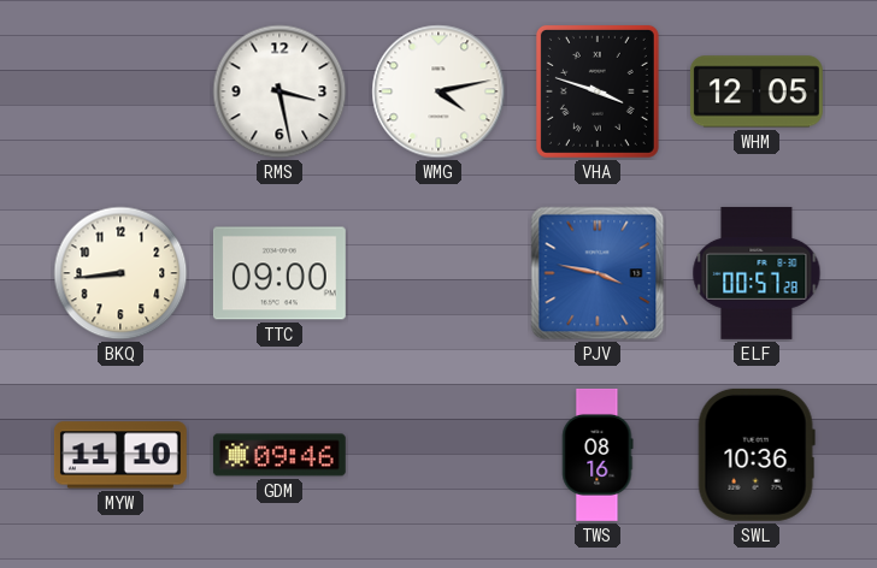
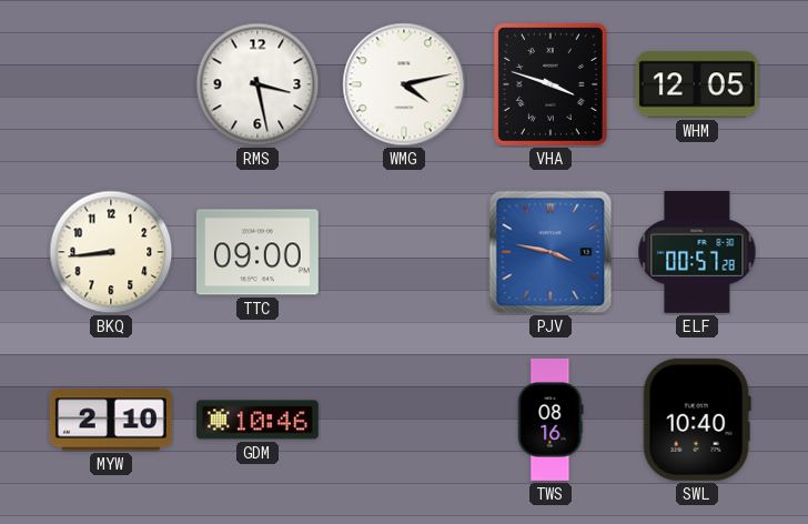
MYW: 11:10 -> 2:10 (111, 420)
GDM: 09:46 -> 10:46 (257, 420)
SWL: 10:36 -> 10:40 (697, 420)
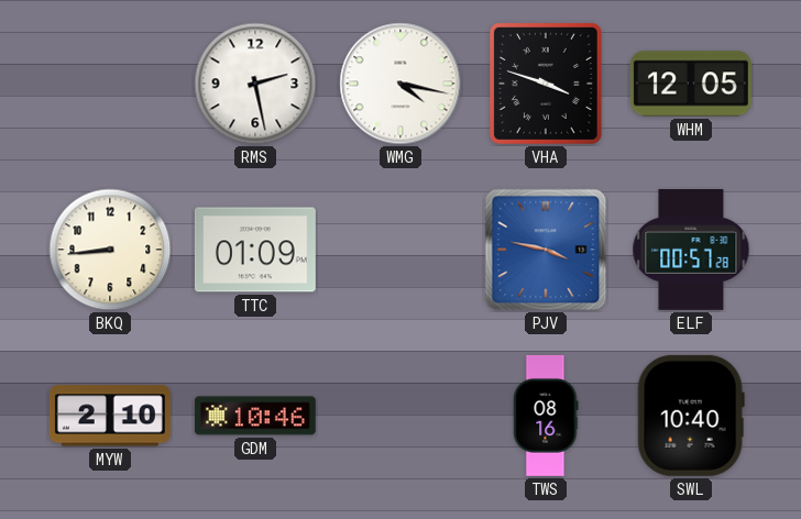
RMS: 3:28 -> 2:28 (255, 84)
WMG: 4:13 -> 4:17 (401, 84)
TTC: 09:00 -> 01:09 (255, 250)
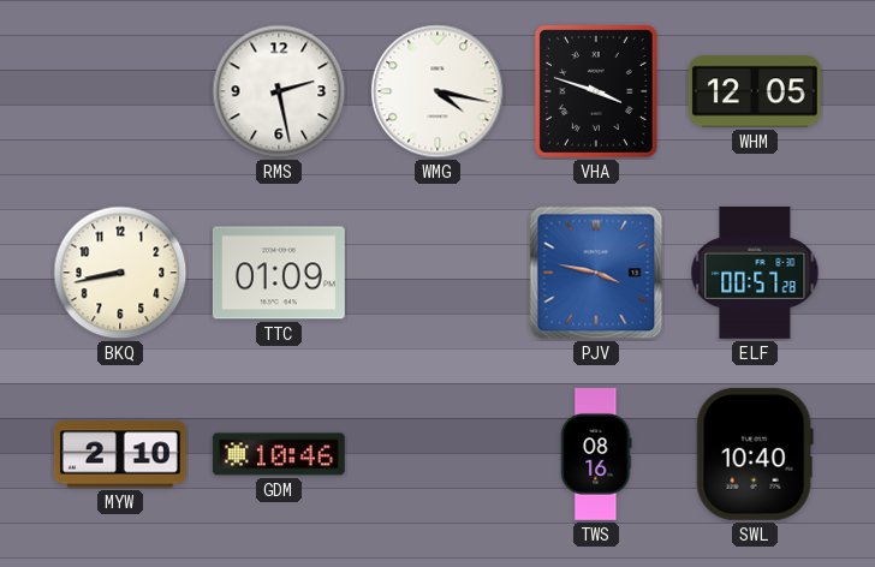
BKQ: 8:44 -> 8:43 (120, 273)
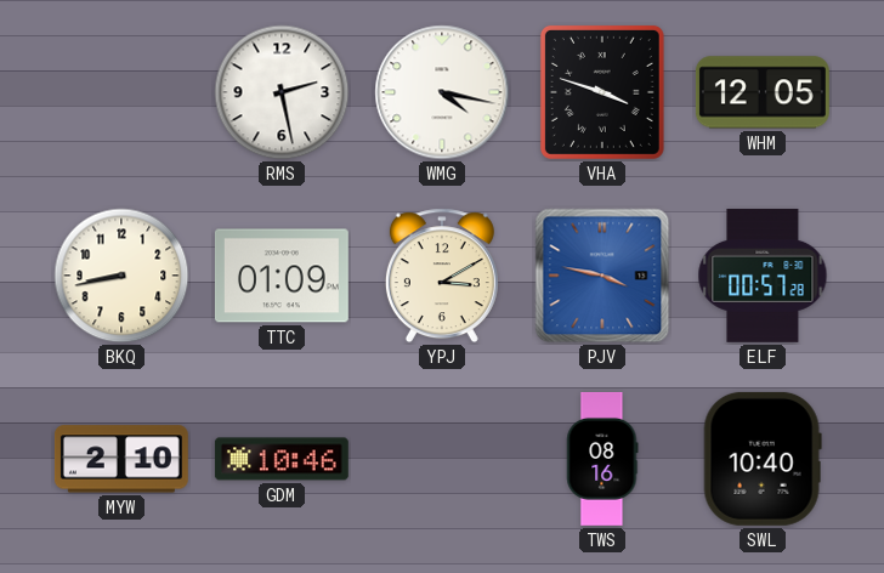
YPJ: none -> 3:10 (442, 276)
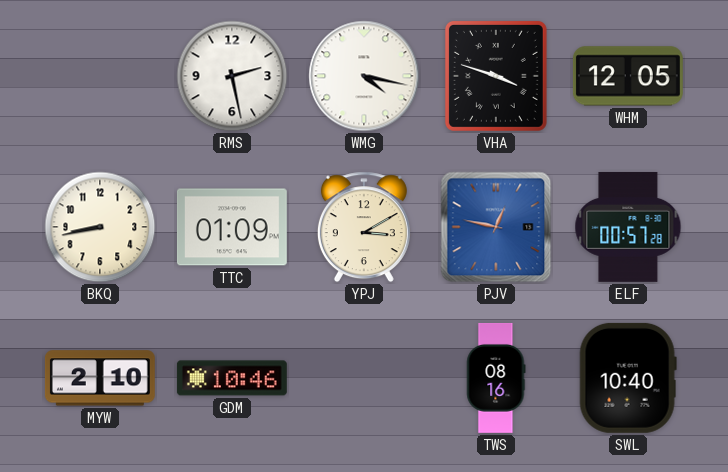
PJV: 3:47 -> 12:47 (496, 227)
